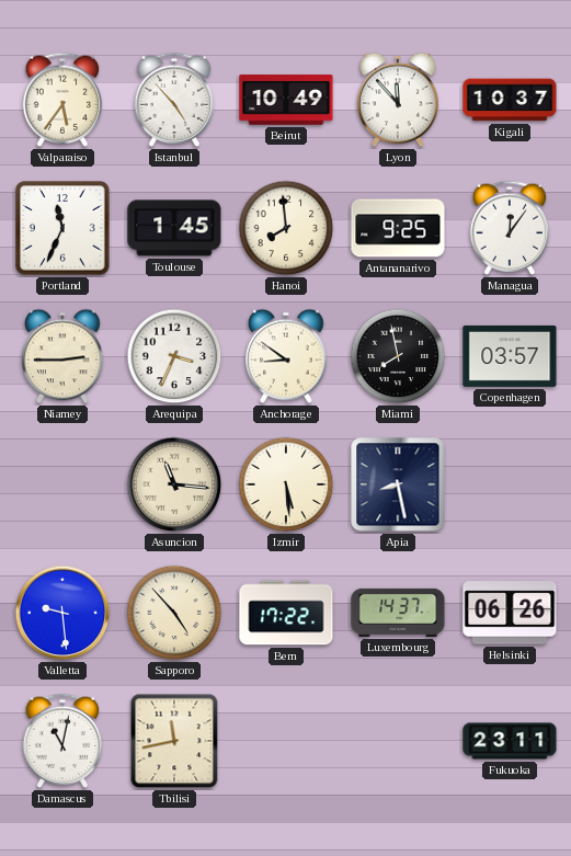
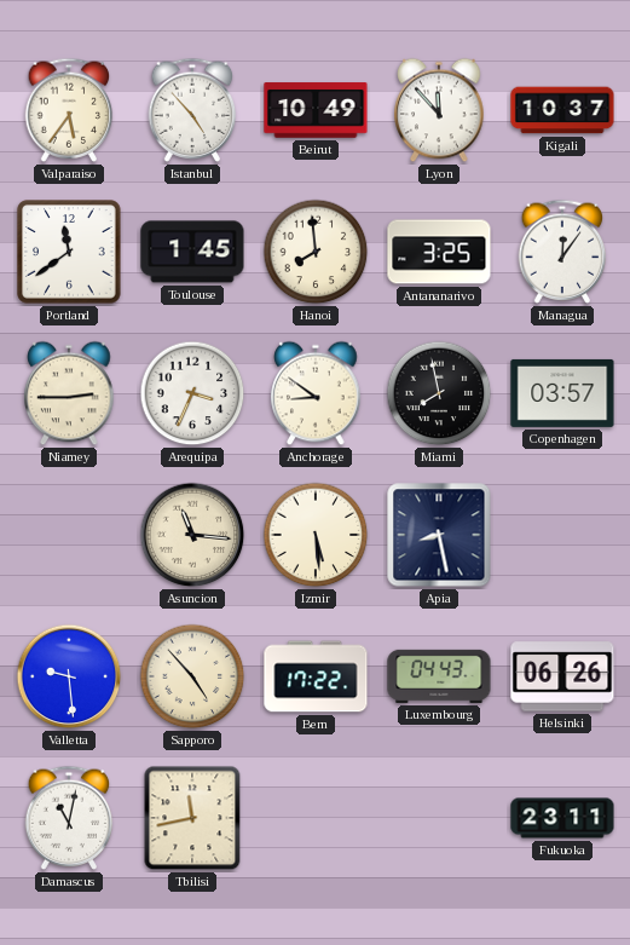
Portland: 11:34 -> 11:39 (69, 252)
Antananarivo: 9:25 -> 3:25 (439, 252)
Luxembourg: 14:37 -> 04:43 (439, 676)
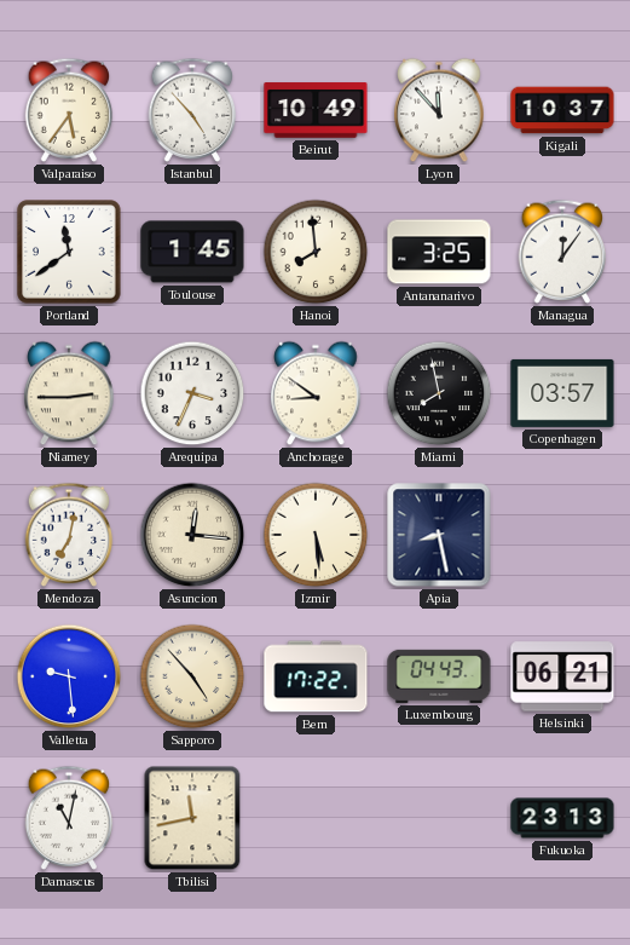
Mendoza: none -> 7:02 (69, 535)
Asuncion: 11:16 -> 12:16 (192, 535)
Helsinki: 06:26 -> 06:21 (562, 676)
Fukuoka: 23:11 -> 23:13 (562, 818)
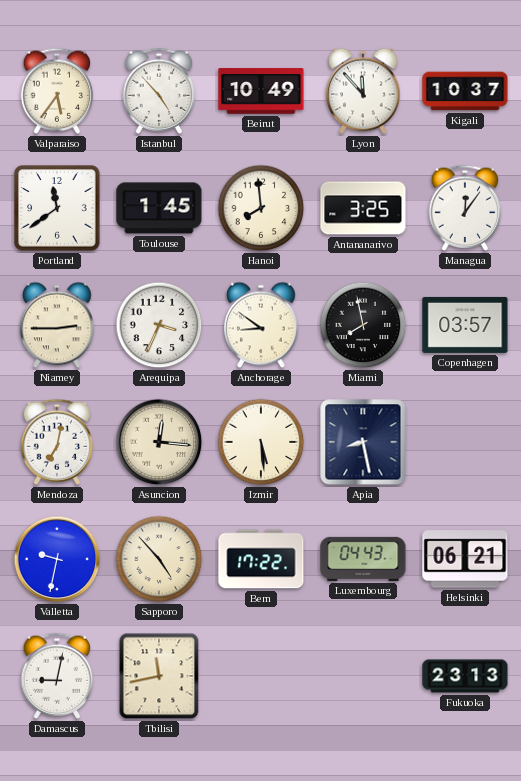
Valletta: 9:29 -> 9:32 (57, 559)
Damascus: 11:02 -> 9:02 (57, 676)
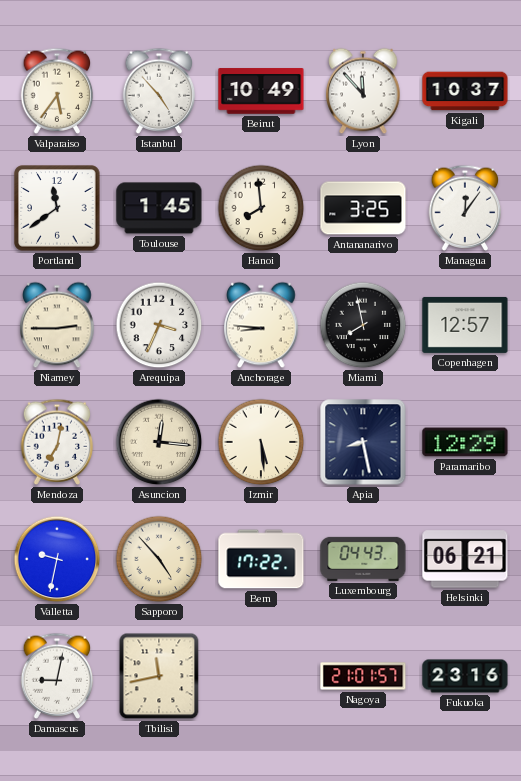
Anchorage: 8:51 -> 8:46 (261, 325)
Copenhagen: 03:57 -> 12:57 (465, 325)
Paramaribo: none -> 12:29 (465, 442)
Nagoya: none -> 21:01 (363, 676)
Fukuoka: 23:13 -> 23:16 (465, 676)
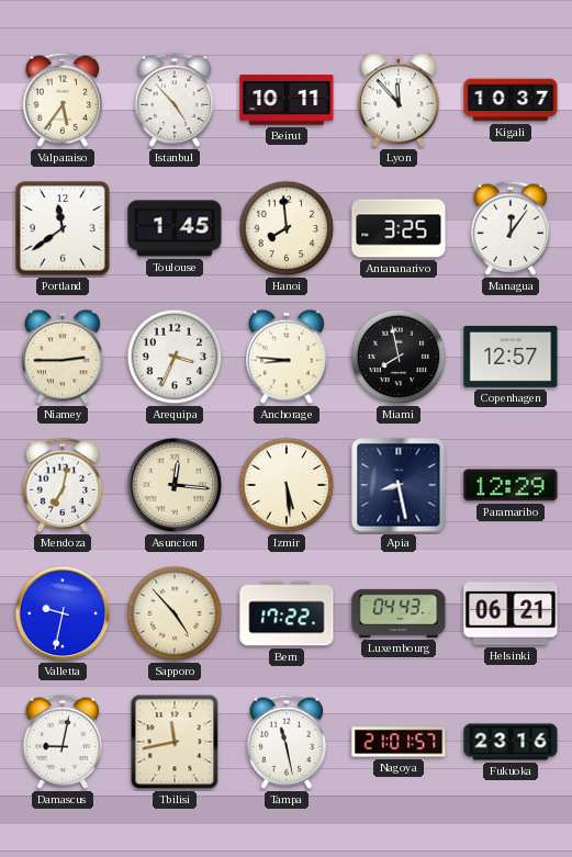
Beirut: 10:49 -> 10:11 (287, 100)
Tampa: none -> 11:28 (287, 742)
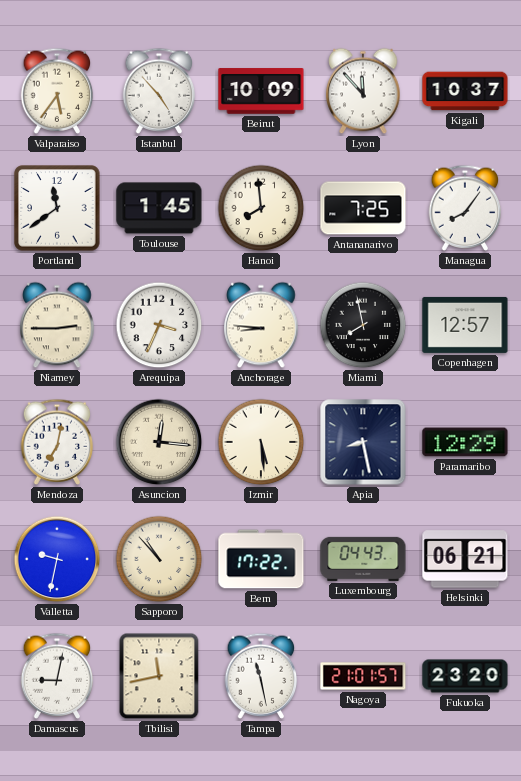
Beirut: 10:11 -> 10:09 (261, 91)
Antananarivo: 3:25 -> 7:25 (363, 208)
Managua: 12:06 -> 8:06 (465, 208)
Sapporo: 4:53 -> 10:53 (159, 559)
Fukuoka: 23:16 -> 23:20 (465, 676)
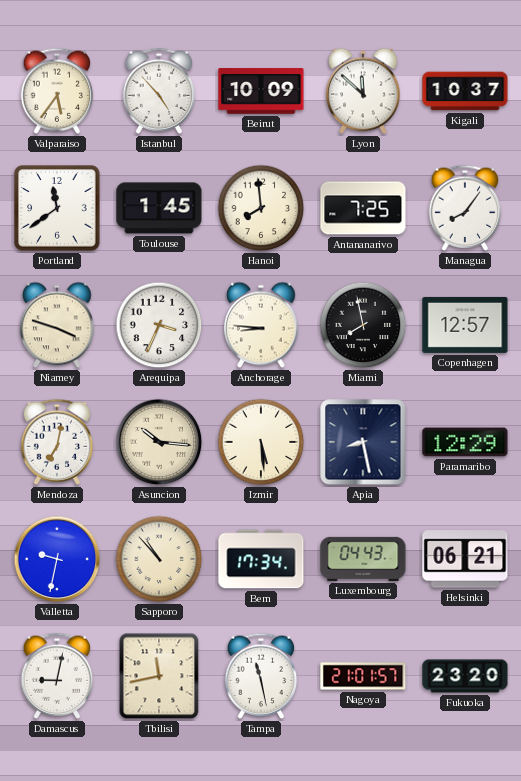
Lyon: 11:53 -> 11:52 (363, 91)
Niamey: 2:45 -> 3:48 (57, 325)
Asuncion: 12:16 -> 10:16 (159, 442)
Bern: 17:22 -> 17:34 (261, 559)
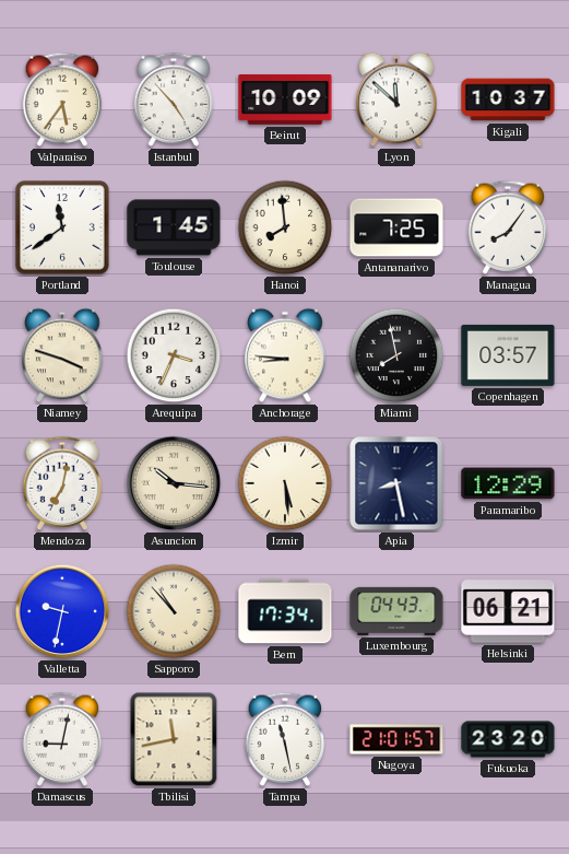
Copenhagen: 12:57 -> 03:57 (508, 355)
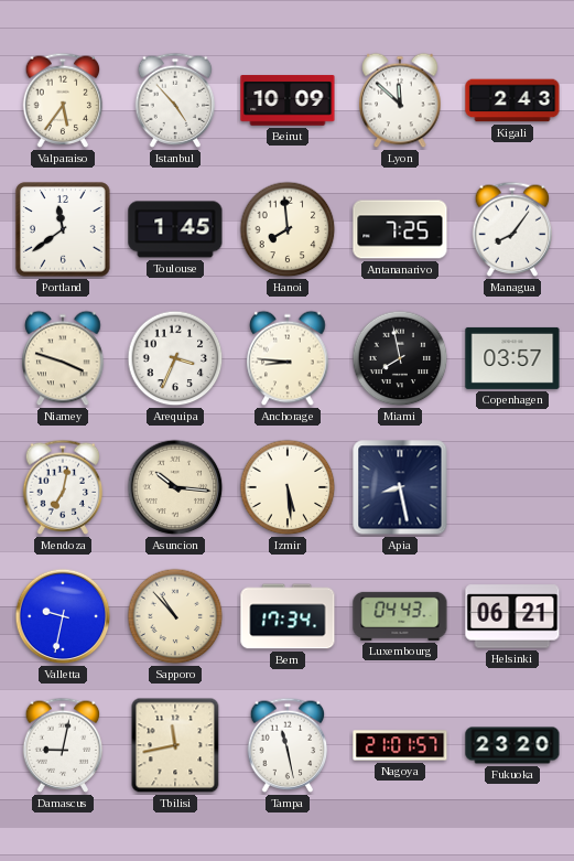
Kigali: 10:37 -> 2:43 (512, 100)
Paramaribo: 12:29 -> none (508, 483)
